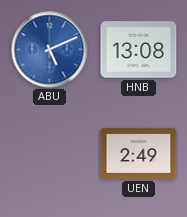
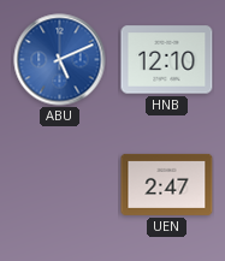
HNB: 13:08 -> 12:10 (167, 60)
UEN: 2:49 -> 2:47 (167, 184)
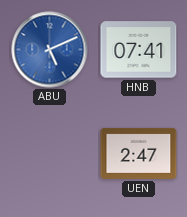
HNB: 12:10 -> 07:41 (139, 50)
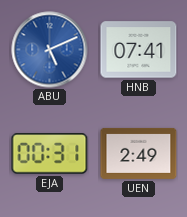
EJA: none -> 00:31 (50, 154)
UEN: 2:47 -> 2:49 (139, 153)
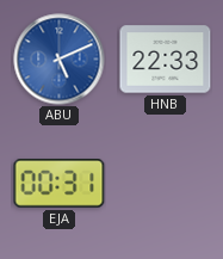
HNB: 07:41 -> 22:33 (166, 60)
UEN: 2:49 -> none (139, 153)
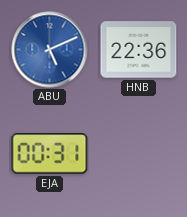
HNB: 22:33 -> 22:36 (139, 50)
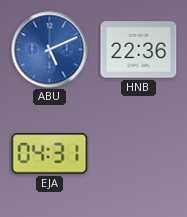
EJA: 00:31 -> 04:31 (50, 154)
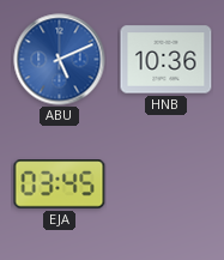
HNB: 22:36 -> 10:36 (167, 60)
EJA: 04:31 -> 03:45 (60, 185)
